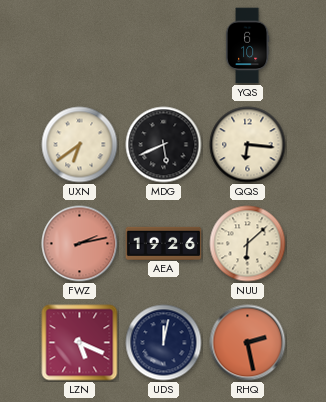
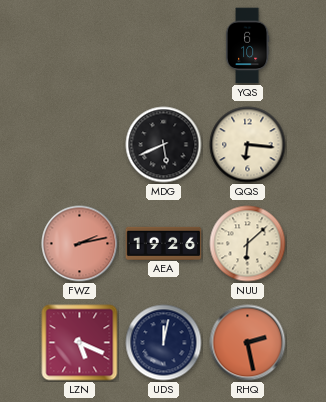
UXN: 6:39 -> none (80, 145)
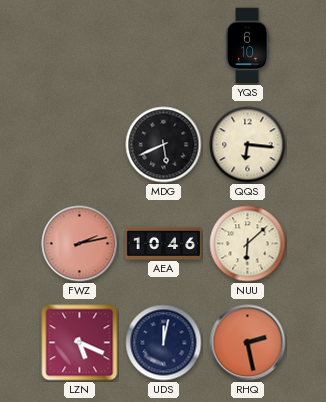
AEA: 19:26 -> 10:46 (164, 243)
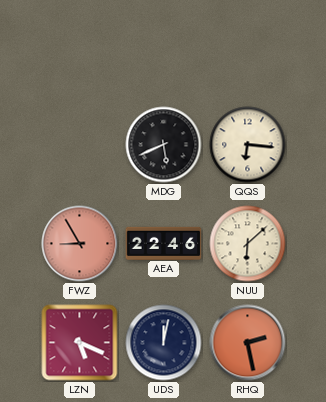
YQS: 6:10 -> none (247, 46)
FWZ: 2:13 -> 8:55 (80, 244)
AEA: 10:46 -> 22:46 (164, 243)
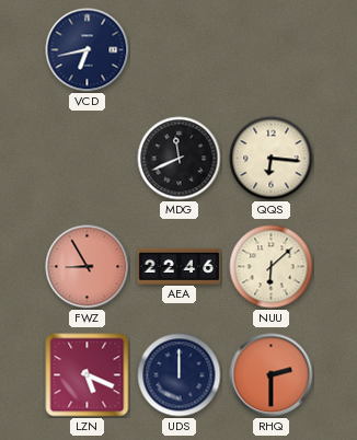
VCD: none -> 6:43 (88, 50)
MDG: 5:41 -> 11:41 (180, 159)
UDS: 12:02 -> 12:00 (180, 375)
RHQ: 2:28 -> 2:30 (272, 375)
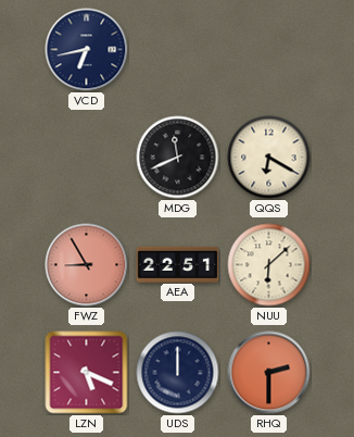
QQS: 6:16 -> 6:20 (269, 158)
AEA: 22:46 -> 22:51 (178, 264)
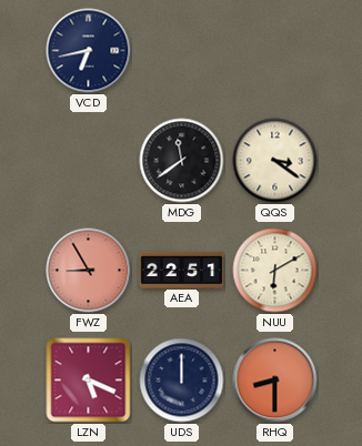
MDG: 11:41 -> 11:39 (182, 161)
QQS: 6:20 -> 3:21 (275, 161)
NUU: 6:08 -> 6:10 (275, 271)
RHQ: 2:30 -> 8:30 (275, 381)
